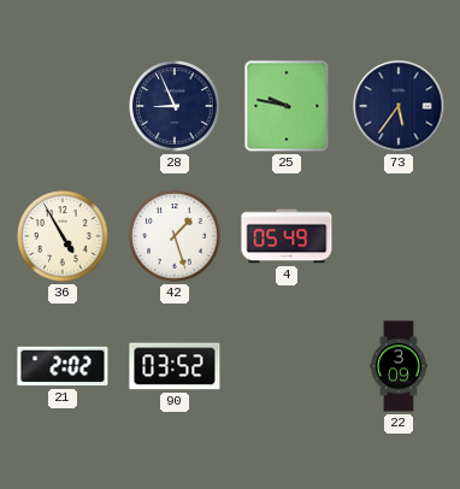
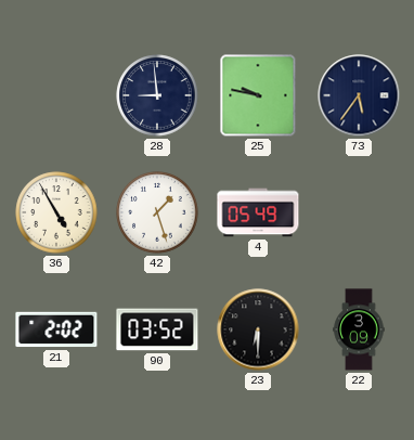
28: 8:56 -> 8:59 (157, 95)
23: none -> 6:30 (258, 329)
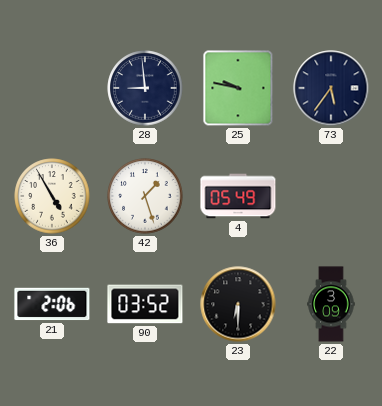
21: 2:02 -> 2:06 (52, 304)
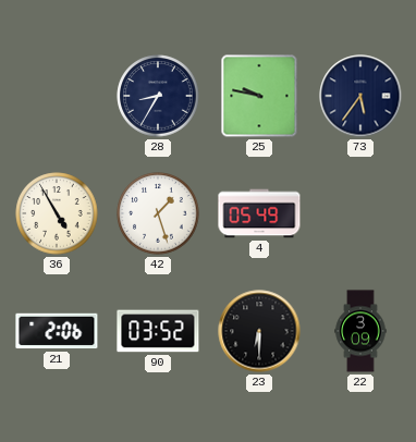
28: 8:59 -> 8:35 (158, 96)
